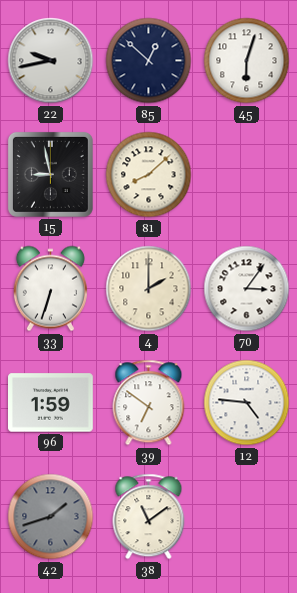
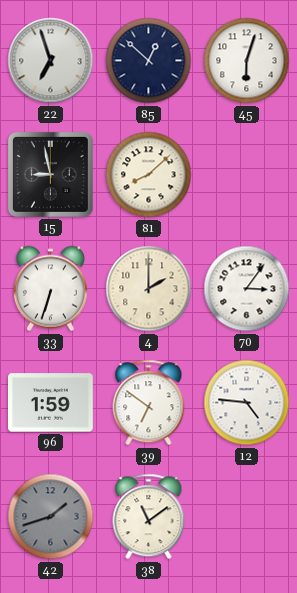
22: 9:43 -> 6:57 (51, 61)
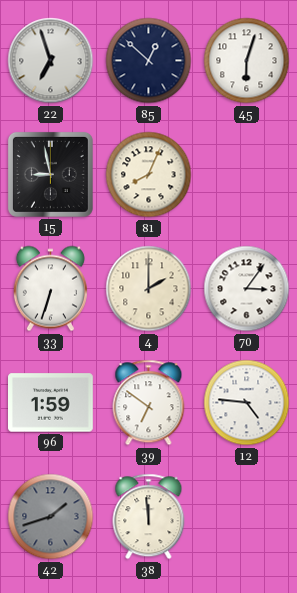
81: 8:08 -> 8:04 (149, 175)
38: 11:09 -> 11:59 (149, 517)
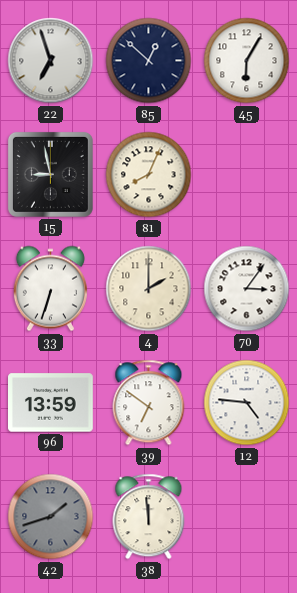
45: 6:03 -> 6:05 (247, 61)
96: 1:59 -> 13:59 (51, 403)
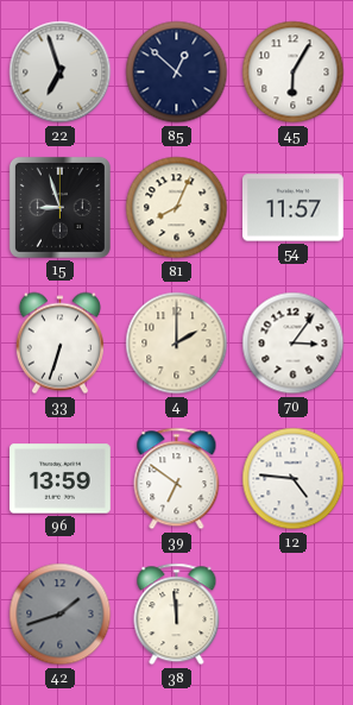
15: 8:58 -> 8:57 (59, 207)
54: none -> 11:57 (294, 208)
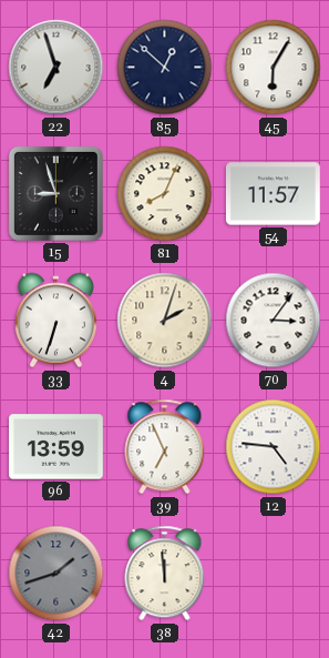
4: 2:00 -> 2:03 (165, 321)
39: 6:51 -> 6:56 (165, 447)
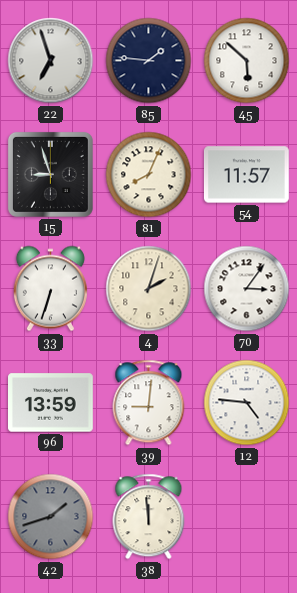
85: 12:52 -> 1:46 (149, 61)
45: 6:05 -> 5:52 (247, 61)
39: 6:56 -> 9:01 (149, 403)
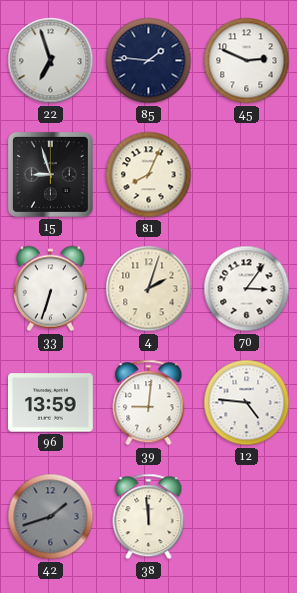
45: 5:52 -> 2:49 (247, 61)
54: 11:57 -> none (247, 175)
